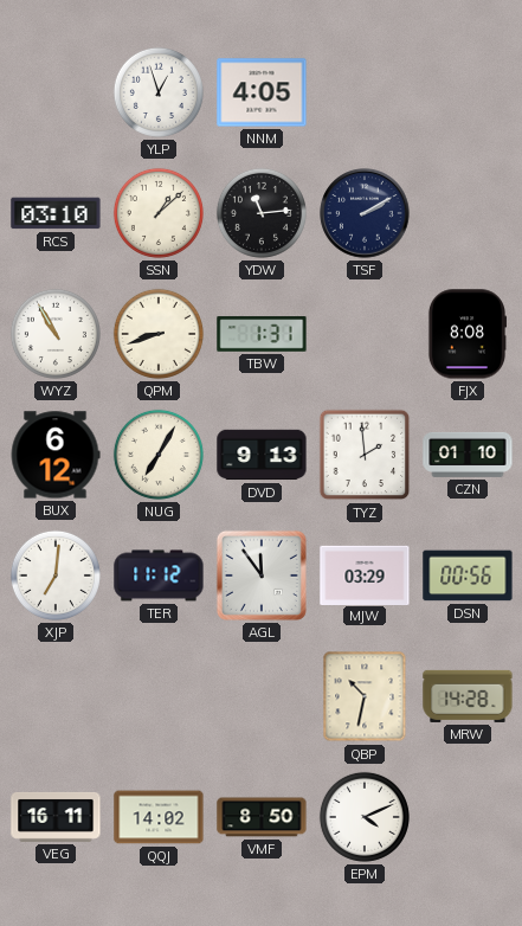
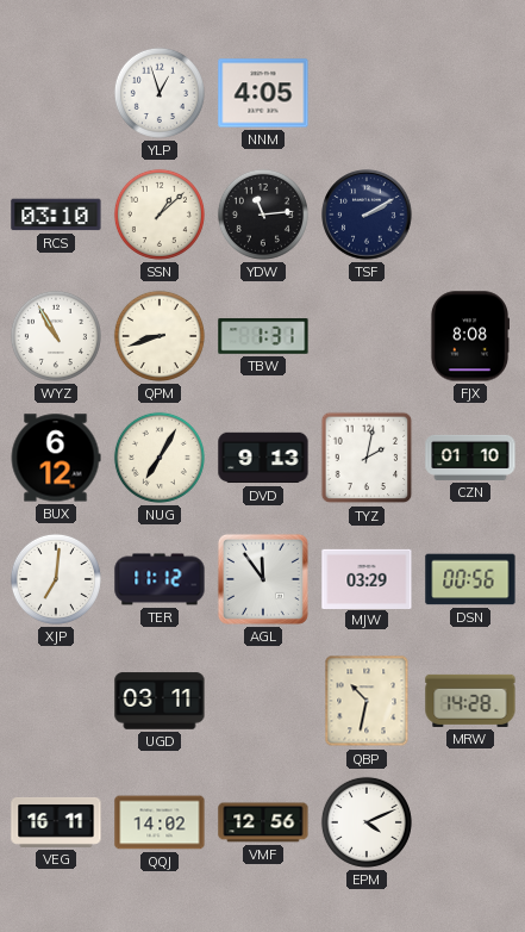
TYZ: 1:59 -> 2:02 (367, 458)
UGD: none -> 03:11 (160, 701)
VMF: 8:50 -> 12:56 (263, 822)
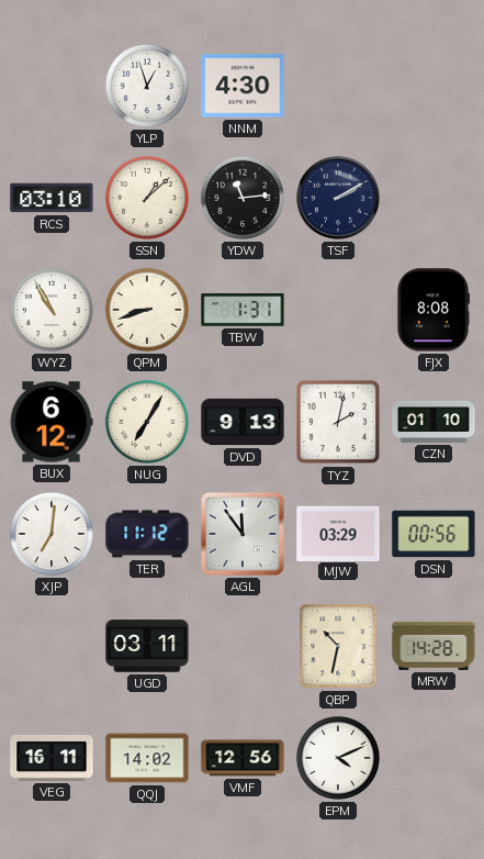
NNM: 4:05 -> 4:30 (243, 86)
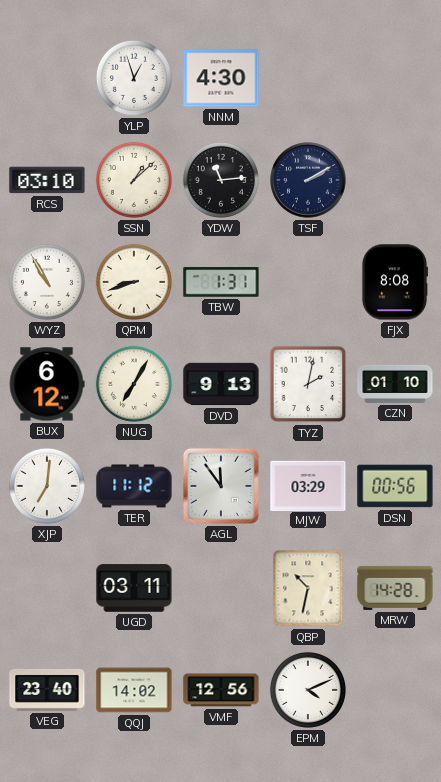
VEG: 16:11 -> 23:40 (47, 690)
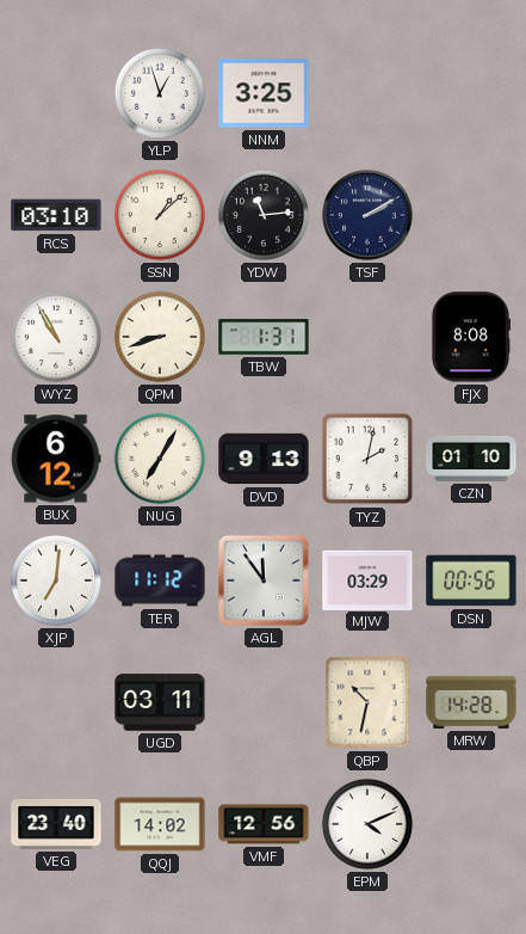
NNM: 4:30 -> 3:25 (264, 93)
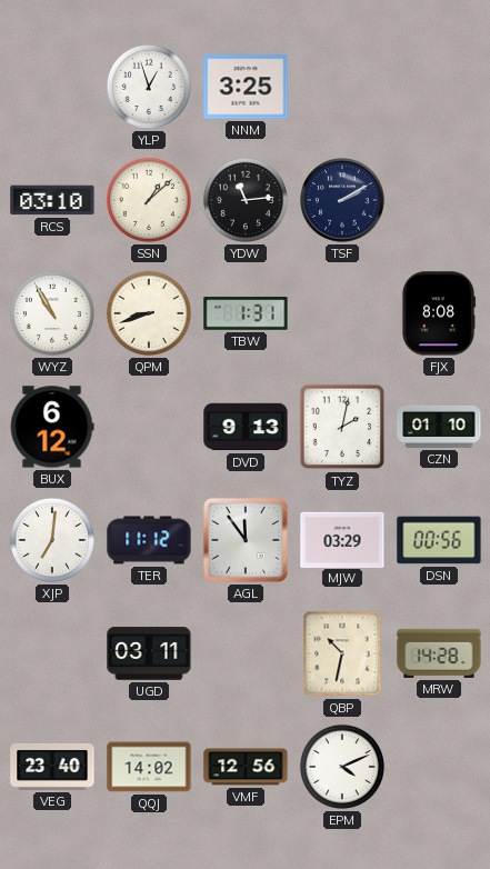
NUG: 7:05 -> none (160, 459)
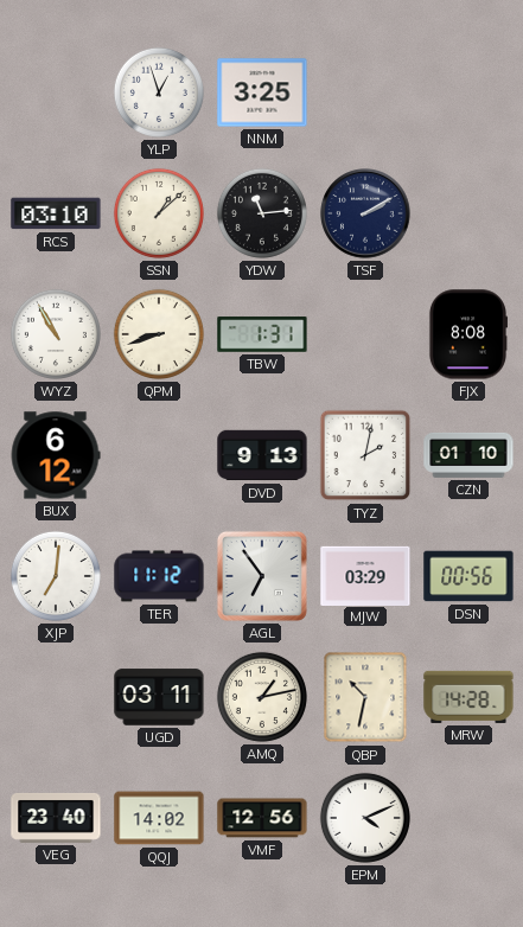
AGL: 11:54 -> 6:54 (262, 576)
AMQ: none -> 1:13 (262, 697)
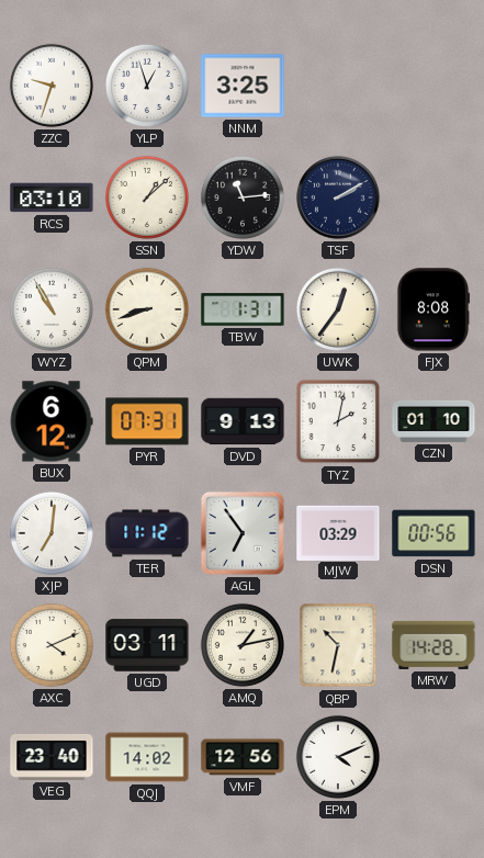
ZZC: none -> 9:33 (52, 86)
UWK: none -> 12:36 (338, 309)
PYR: none -> 07:31 (147, 421)
AXC: none -> 4:11 (52, 645)
